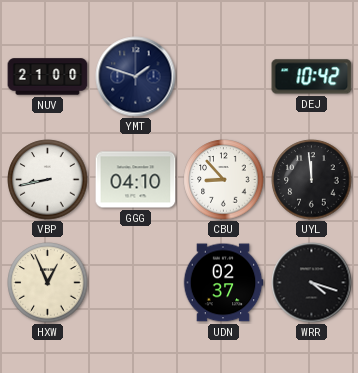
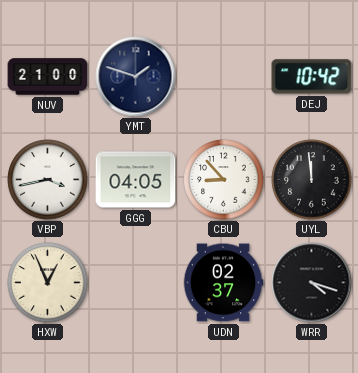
VBP: 8:43 -> 3:43 (48, 180)
GGG: 04:10 -> 04:05 (136, 180)
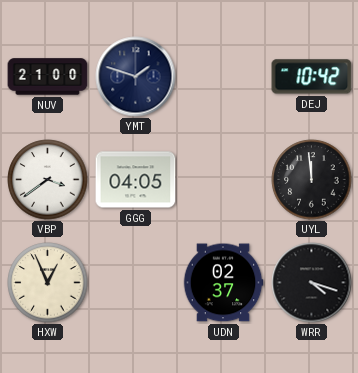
VBP: 3:43 -> 3:39 (48, 180)
CBU: 8:53 -> none (224, 180)
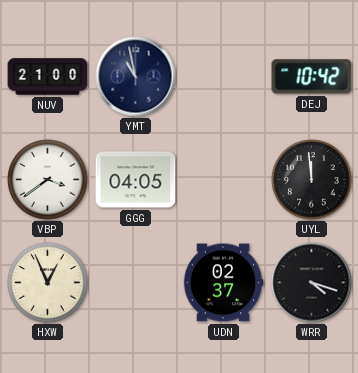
YMT: 1:48 -> 10:58 (136, 77)
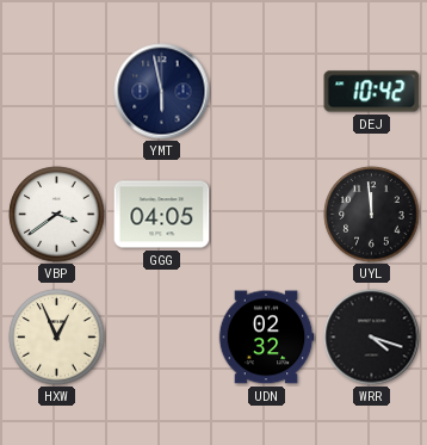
NUV: 21:00 -> none (48, 77)
YMT: 10:58 -> 5:58 (162, 92)
UDN: 02:37 -> 02:32 (266, 338)
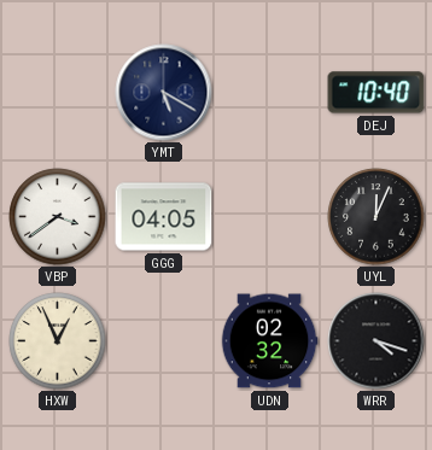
YMT: 5:58 -> 5:20 (164, 93)
DEJ: 10:42 -> 10:40 (376, 93)
UYL: 11:59 -> 12:04 (376, 217)
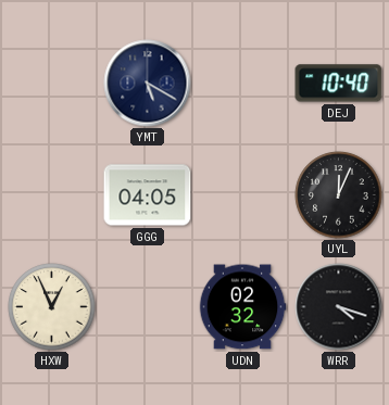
VBP: 3:39 -> none (58, 217)
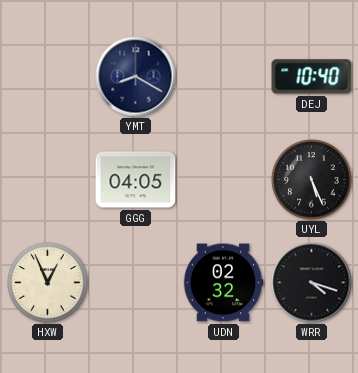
YMT: 5:20 -> 8:20 (136, 77)
UYL: 12:04 -> 5:26 (312, 180)
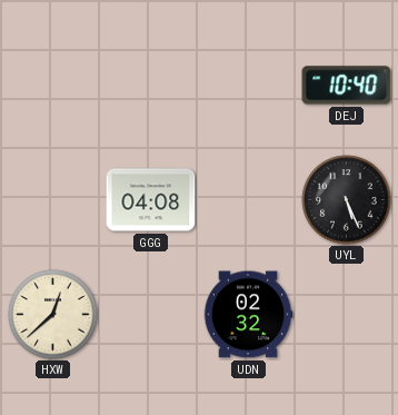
YMT: 8:20 -> none (136, 77)
GGG: 04:05 -> 04:08 (151, 200)
HXW: 12:56 -> 12:38 (53, 315)
WRR: 4:18 -> none (312, 283)
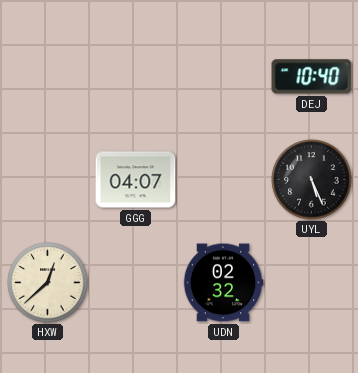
GGG: 04:08 -> 04:07 (136, 180)
